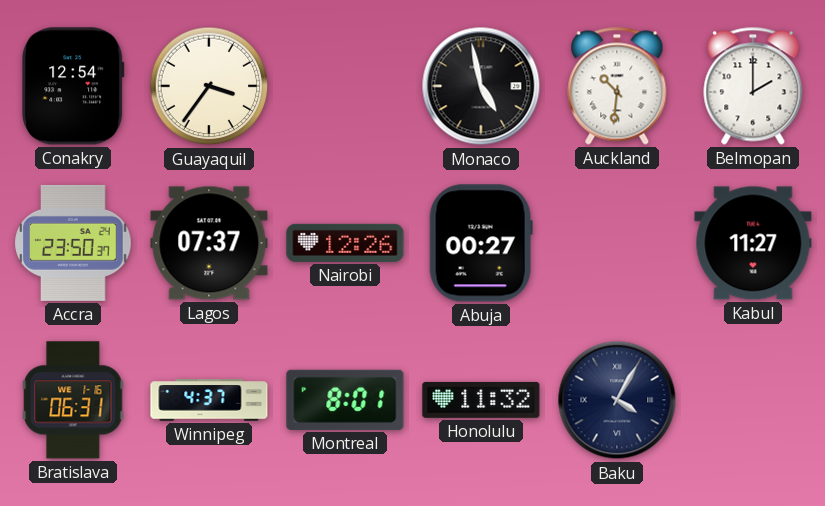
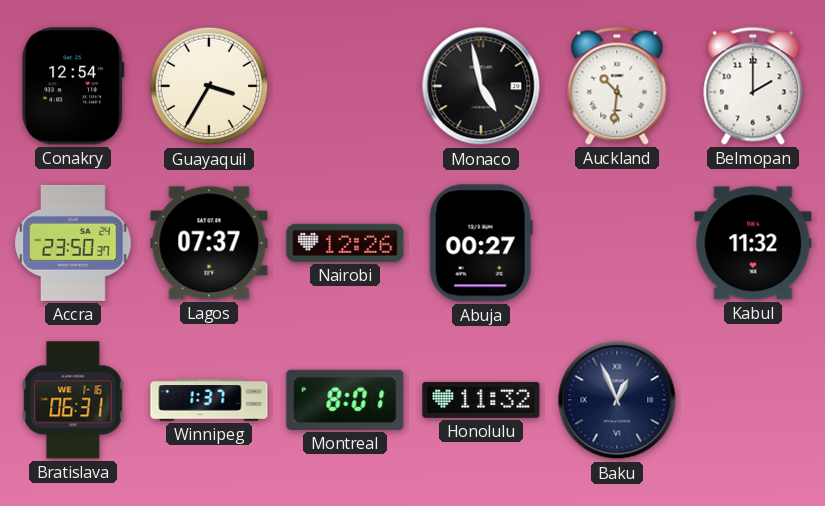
Guayaquil: 3:36 -> 3:35 (209, 86)
Kabul: 11:27 -> 11:32 (753, 243)
Winnipeg: 4:37 -> 1:37 (209, 400)
Baku: 4:05 -> 12:56 (617, 400)
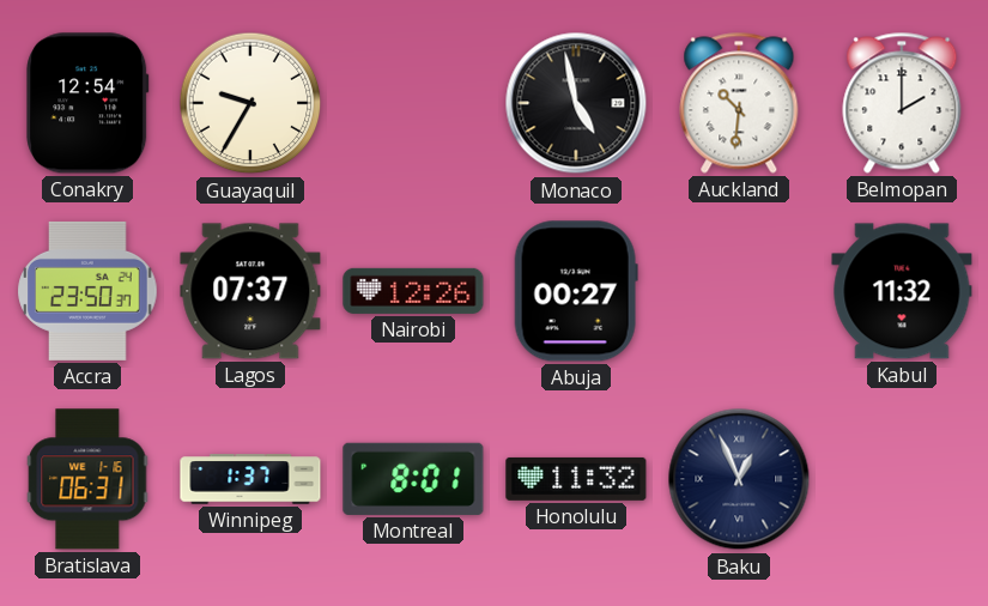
Guayaquil: 3:35 -> 9:35 (250, 103)
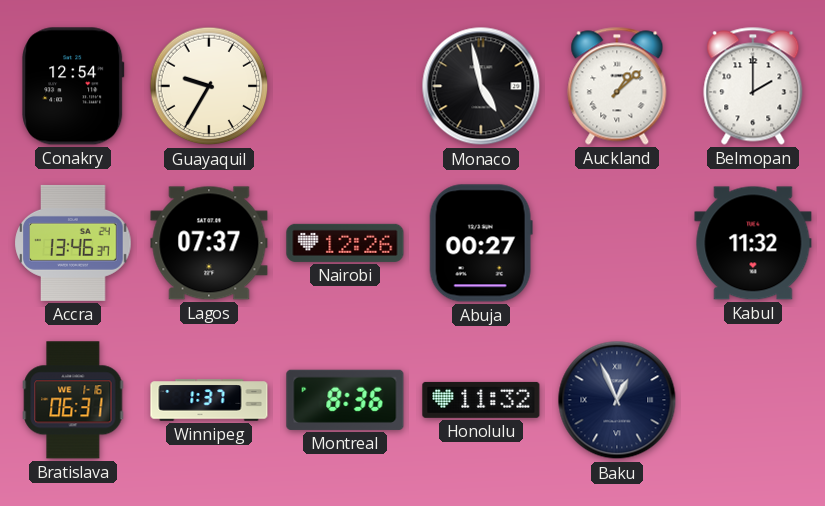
Auckland: 10:31 -> 1:08 (617, 86)
Accra: 23:50 -> 13:46 (73, 243)
Montreal: 8:01 -> 8:36 (345, 400)
